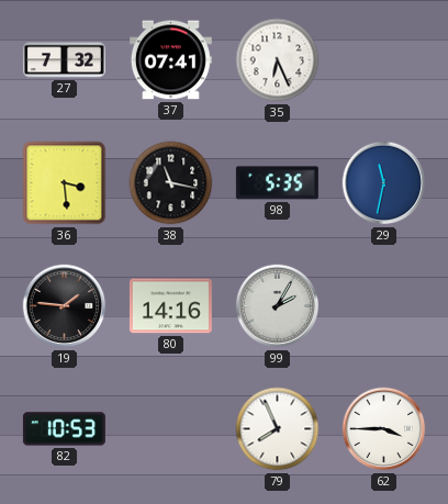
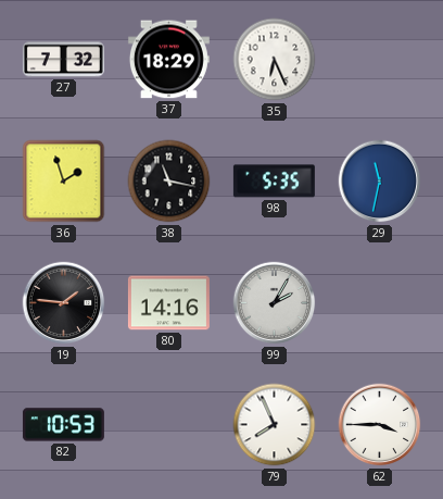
37: 07:41 -> 18:29 (168, 60)
36: 3:29 -> 1:57 (64, 182)
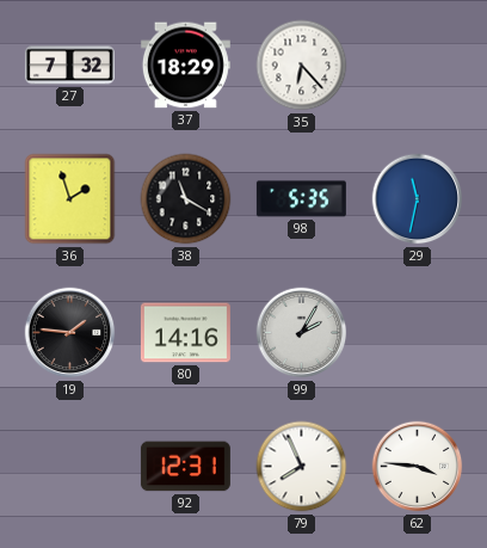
35: 6:26 -> 6:23 (302, 66)
38: 11:17 -> 11:20 (186, 199)
82: 10:53 -> none (63, 425)
92: none -> 12:31 (185, 467)
62: 3:45 -> 3:46 (418, 467)
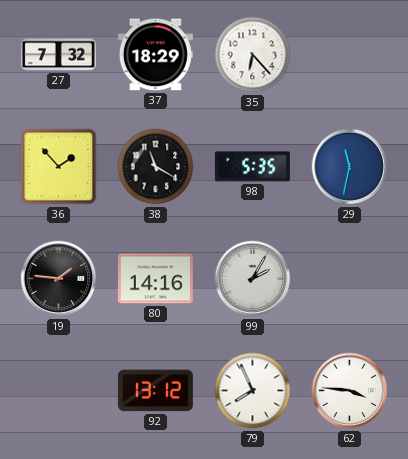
36: 1:57 -> 1:53 (59, 167)
92: 12:31 -> 13:12 (155, 391)
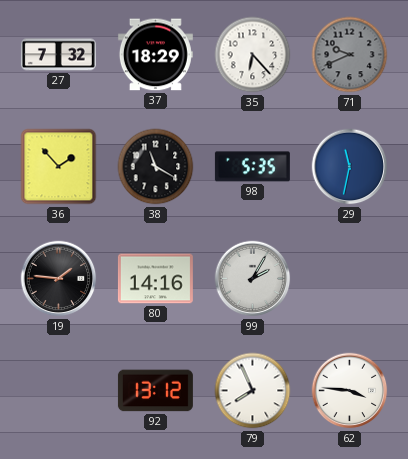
71: none -> 9:41 (350, 55)
